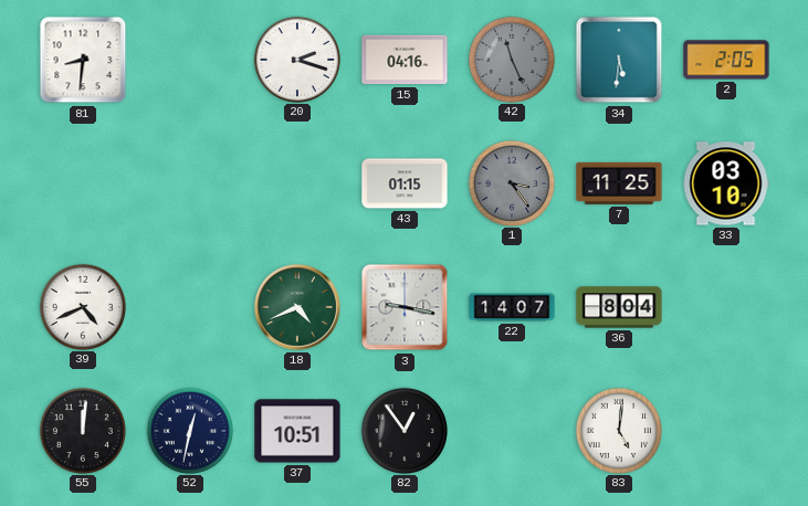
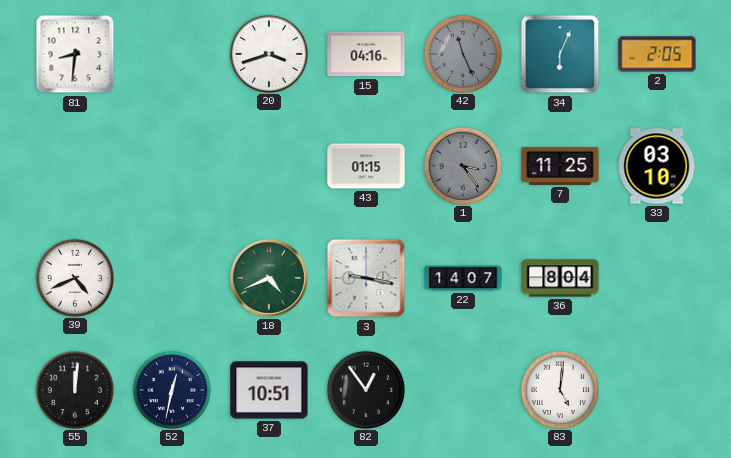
20: 2:18 -> 3:42 (268, 53)
34: 5:31 -> 6:04 (560, 54)
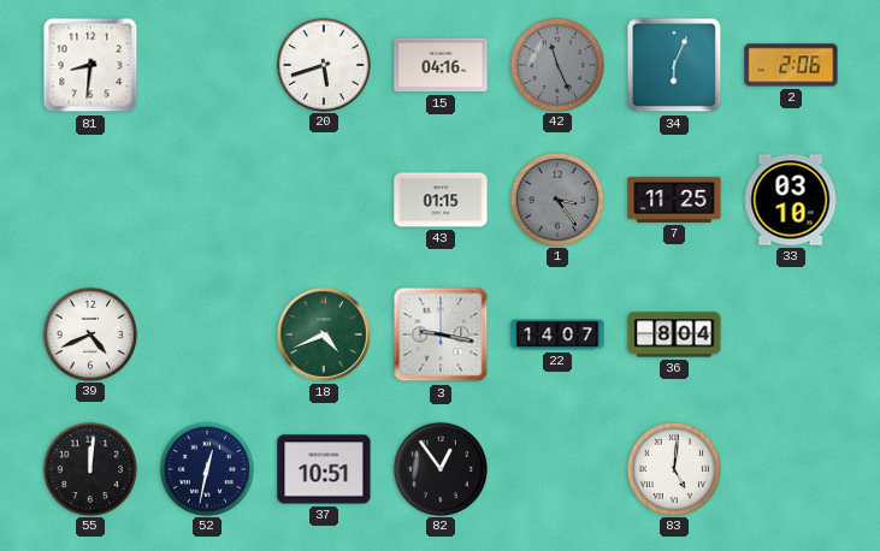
20: 3:42 -> 5:42 (323, 64)
2: 2:05 -> 2:06 (791, 65)
